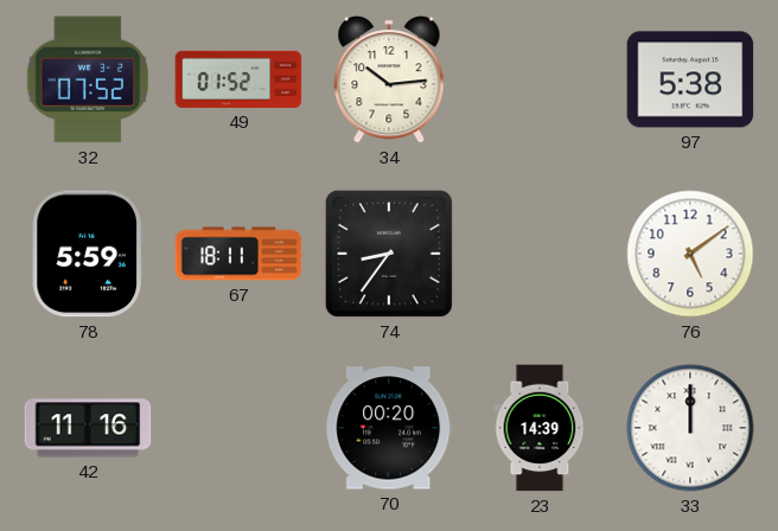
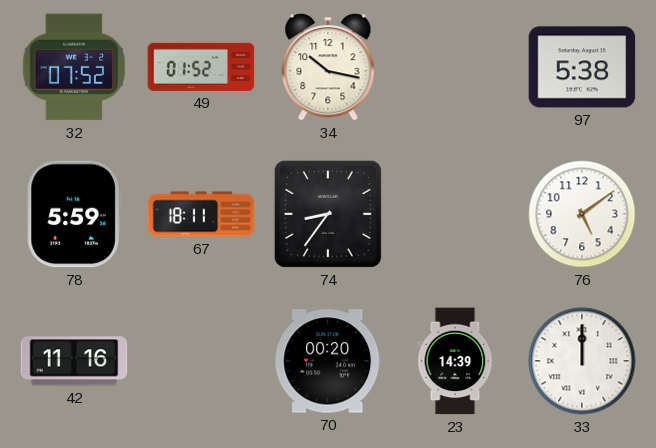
34: 10:14 -> 10:17 (328, 68)
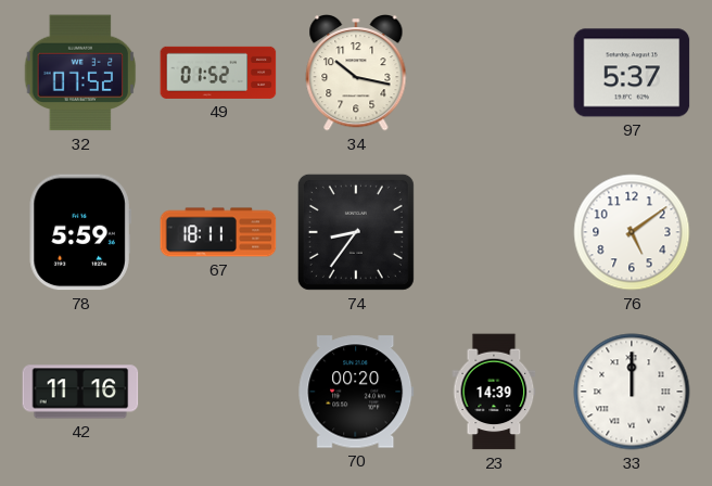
97: 5:38 -> 5:37 (632, 73)
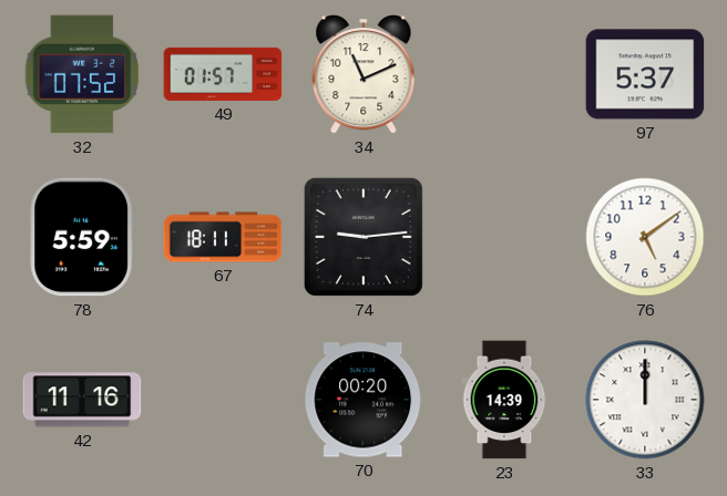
49: 01:52 -> 01:57 (223, 74)
34: 10:17 -> 11:11 (363, 75)
74: 8:36 -> 9:14 (363, 237)
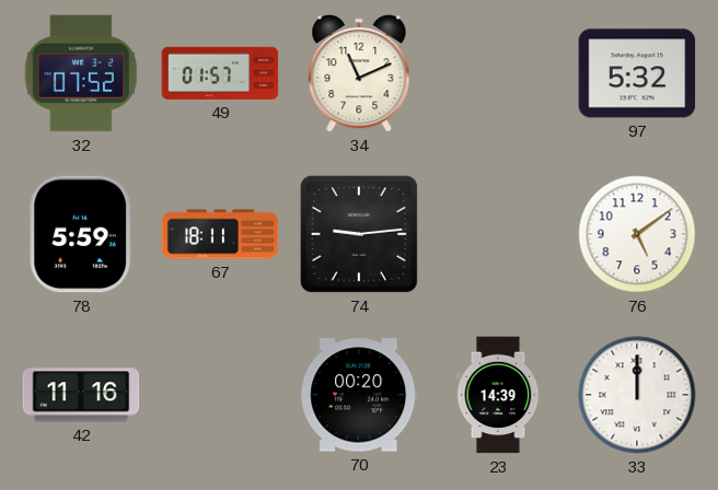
97: 5:37 -> 5:32 (637, 73)
